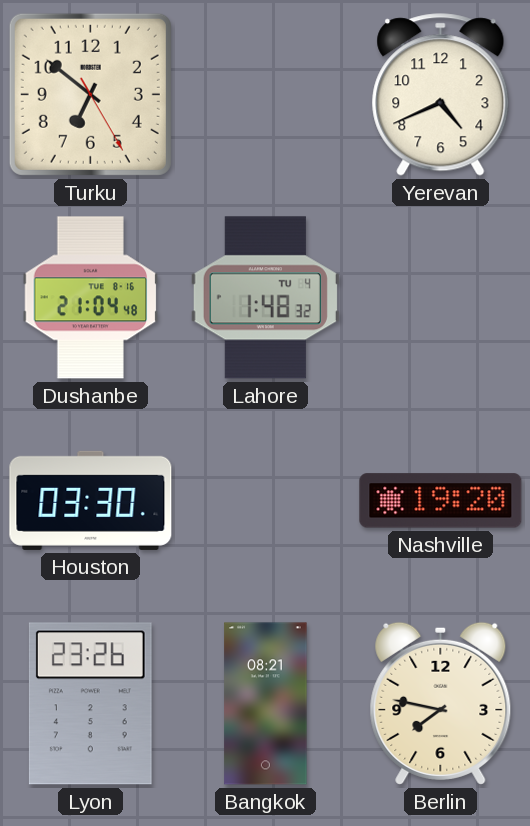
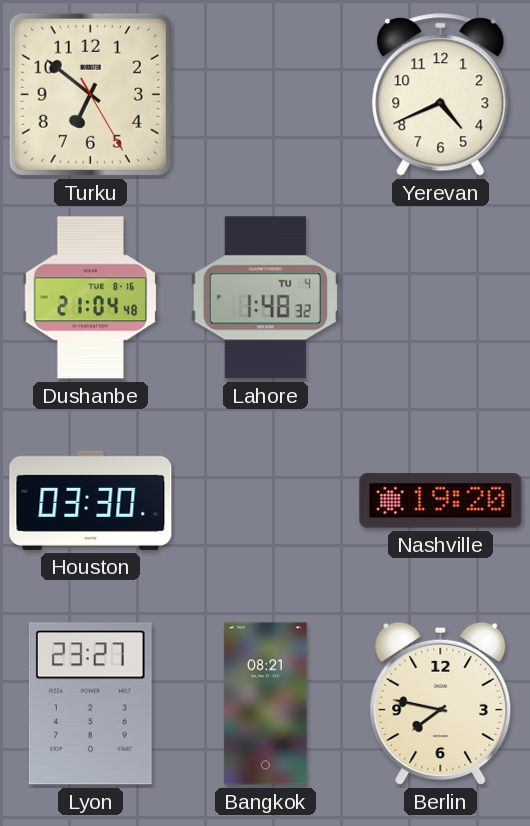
Lyon: 23:26 -> 23:27 (90, 704)
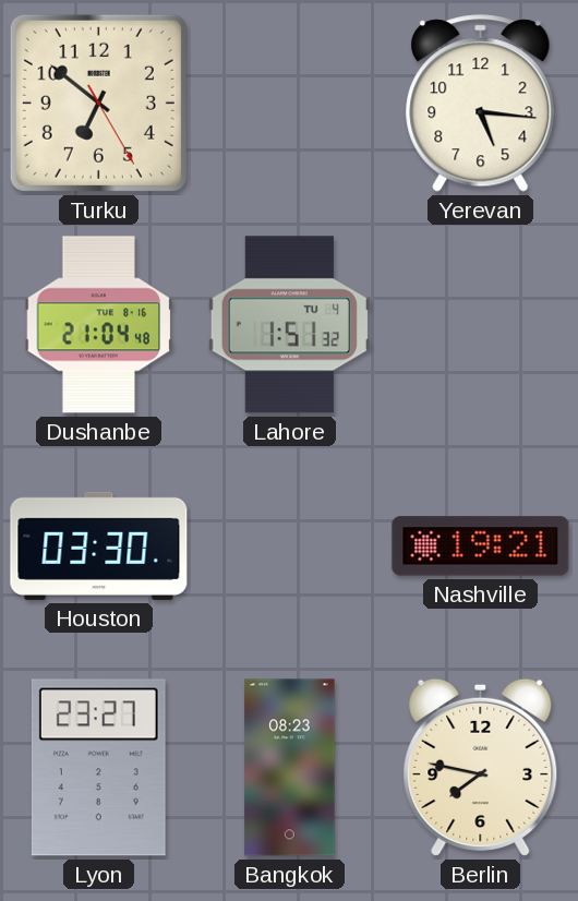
Yerevan: 4:41 -> 5:16 (481, 104)
Lahore: 1:48 -> 1:51 (289, 325)
Nashville: 19:20 -> 19:21 (481, 546)
Bangkok: 08:21 -> 08:23 (290, 768)
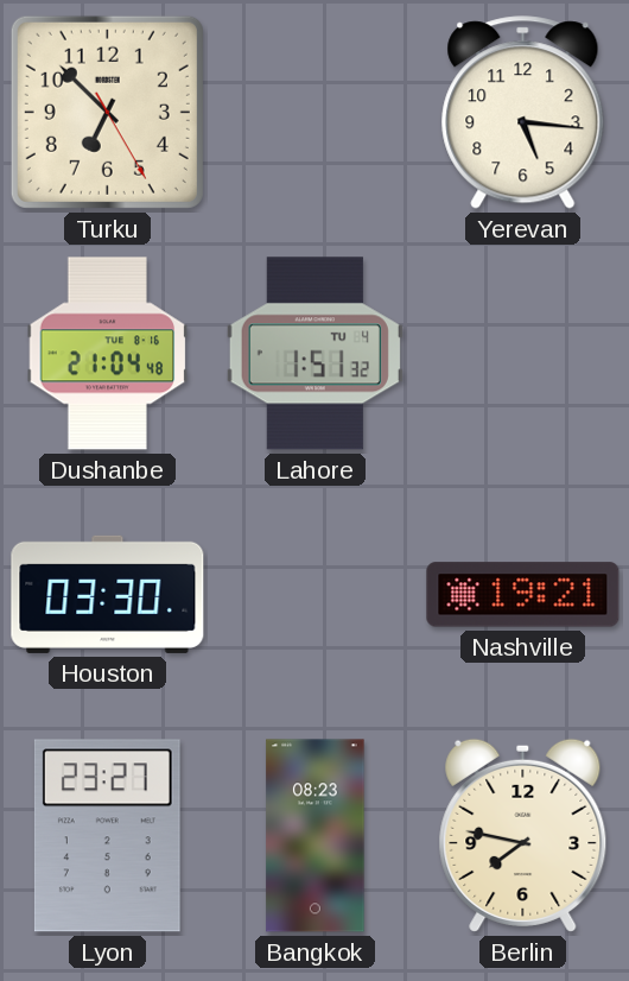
Turku: 6:51 -> 6:52 (107, 112)
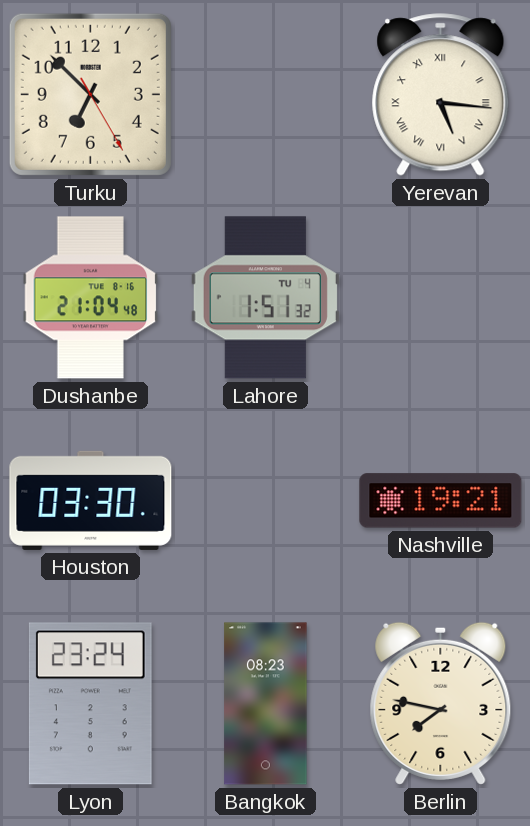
Yerevan numerals: Arabic -> Roman (441, 95)
Lyon: 23:27 -> 23:24 (90, 704)
